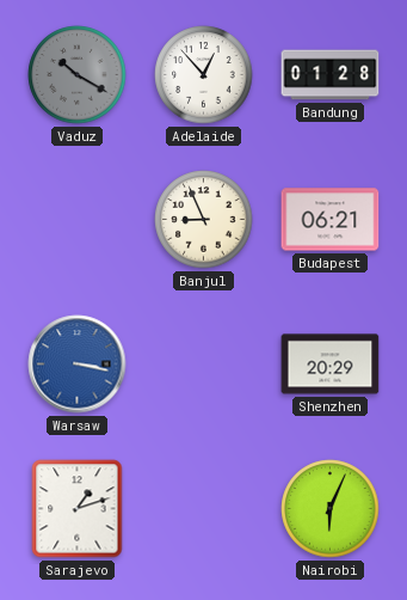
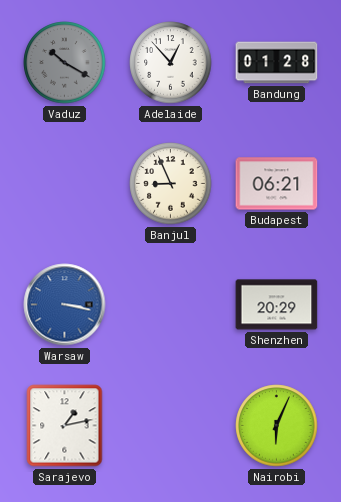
Sarajevo: 1:12 -> 1:13 (65, 426)
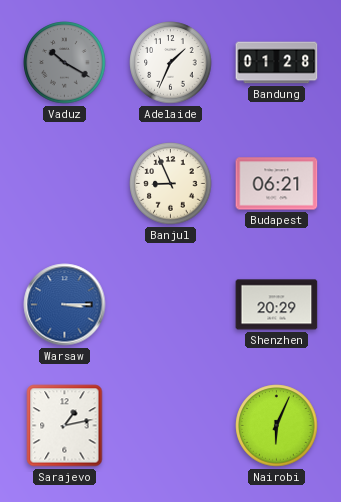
Adelaide: 12:53 -> 1:34 (171, 63)
Warsaw: 3:17 -> 3:15 (65, 305)
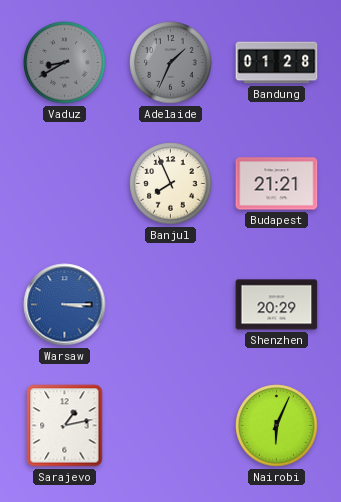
Vaduz: 10:20 -> 8:40 (65, 63)
Adelaide dial: white -> grey (171, 63)
Banjul: 8:56 -> 7:56 (171, 184)
Budapest: 06:21 -> 21:21 (277, 184)
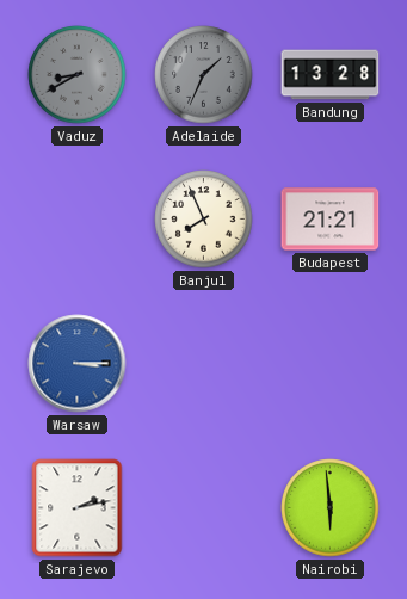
Bandung: 01:28 -> 13:28 (331, 75)
Shenzhen: 20:29 -> none (277, 305)
Sarajevo: 1:13 -> 2:13 (78, 508)
Nairobi: 6:04 -> 5:59 (331, 508)
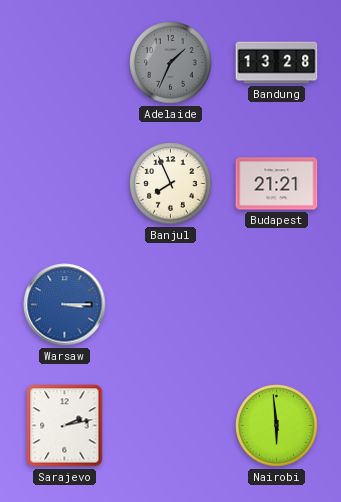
Vaduz: 8:40 -> none (78, 75)
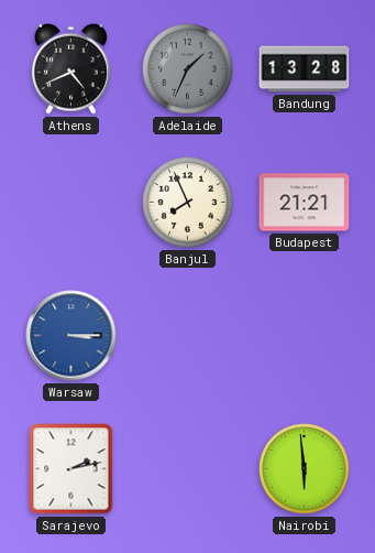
Athens: none -> 4:41 (70, 68)
